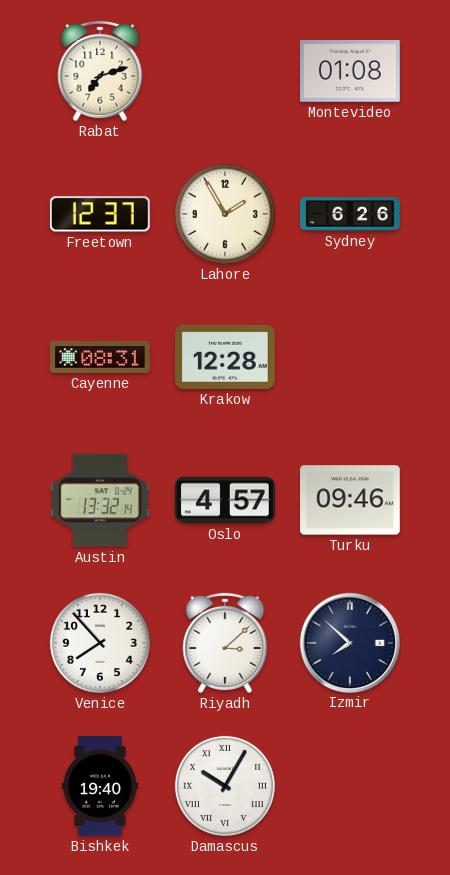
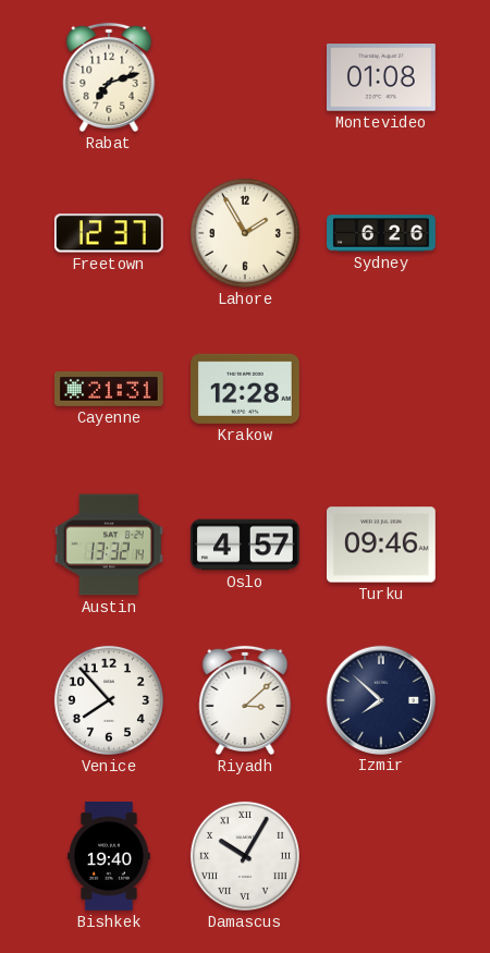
Cayenne: 08:31 -> 21:31 (110, 389)
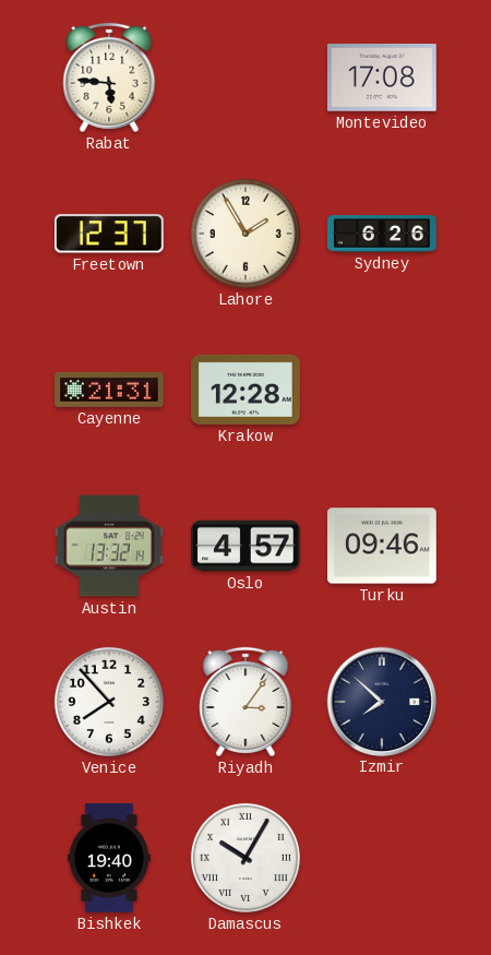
Rabat: 7:12 -> 5:46 (109, 77)
Montevideo: 01:08 -> 17:08 (382, 79)
Riyadh: 3:08 -> 3:06 (245, 702)
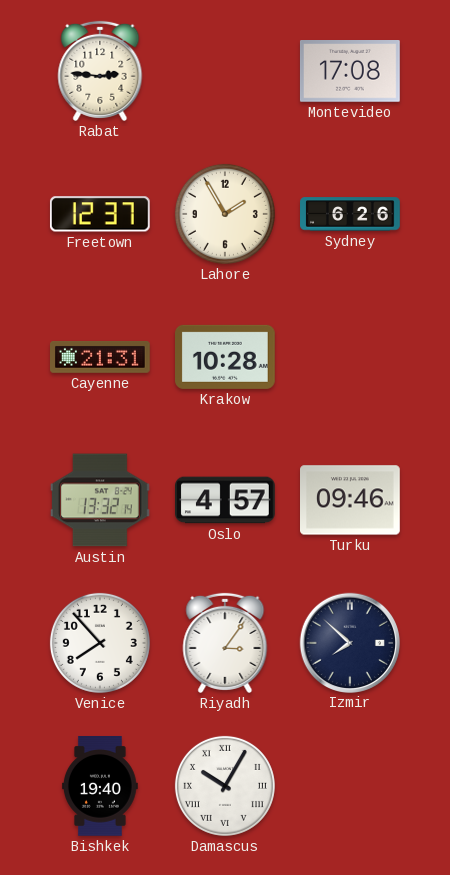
Rabat: 5:46 -> 2:46 (100, 71)
Krakow: 12:28 -> 10:28 (226, 357)
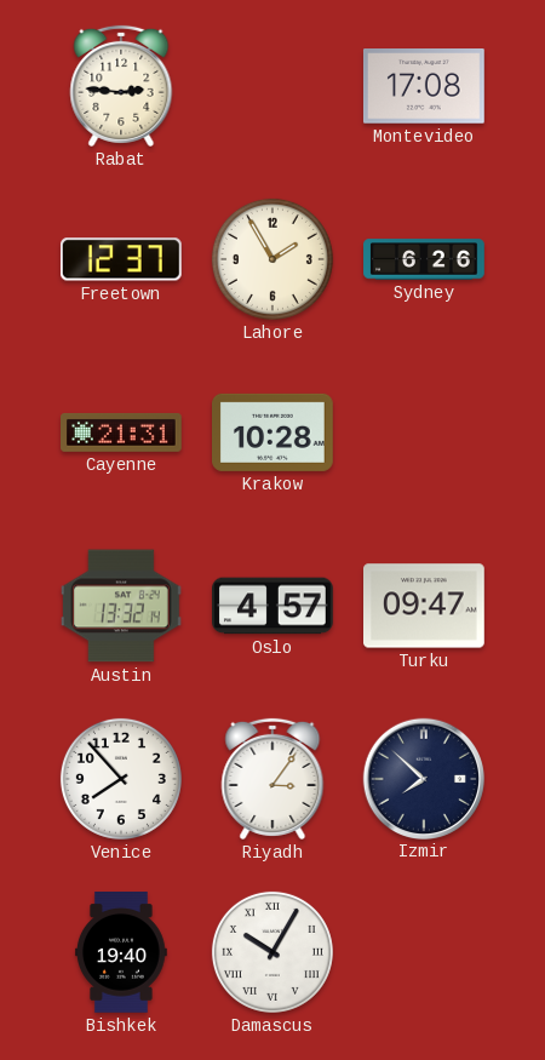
Turku: 09:46 -> 09:47 (425, 606)
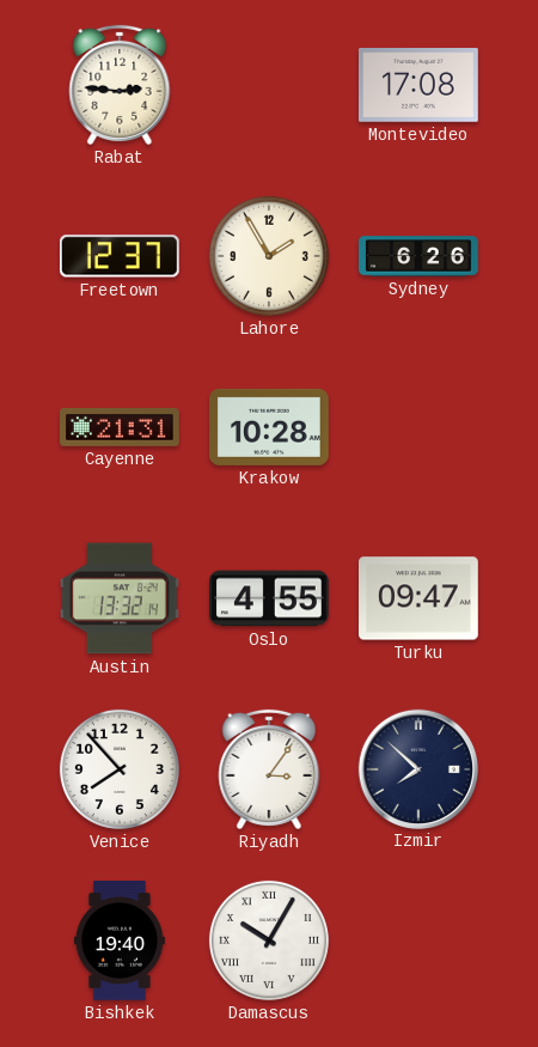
Oslo: 4:57 -> 4:55 (270, 598)
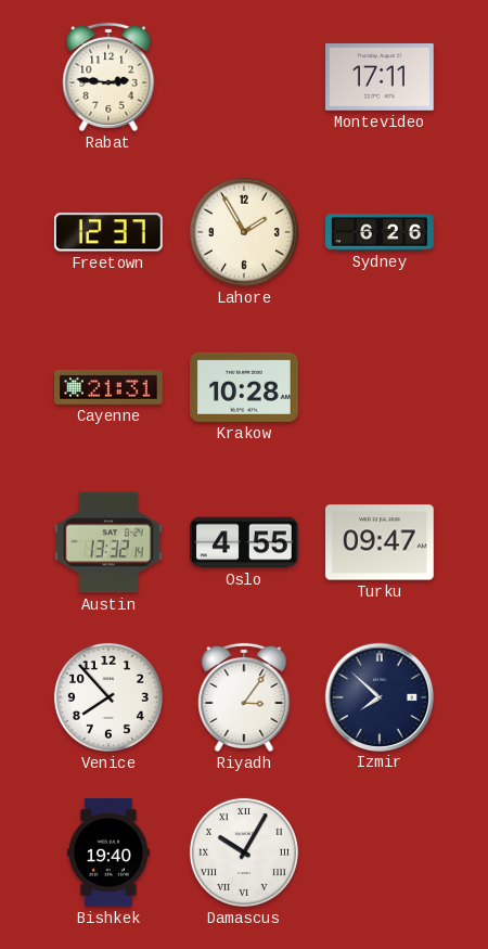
Montevideo: 17:08 -> 17:11 (380, 78)
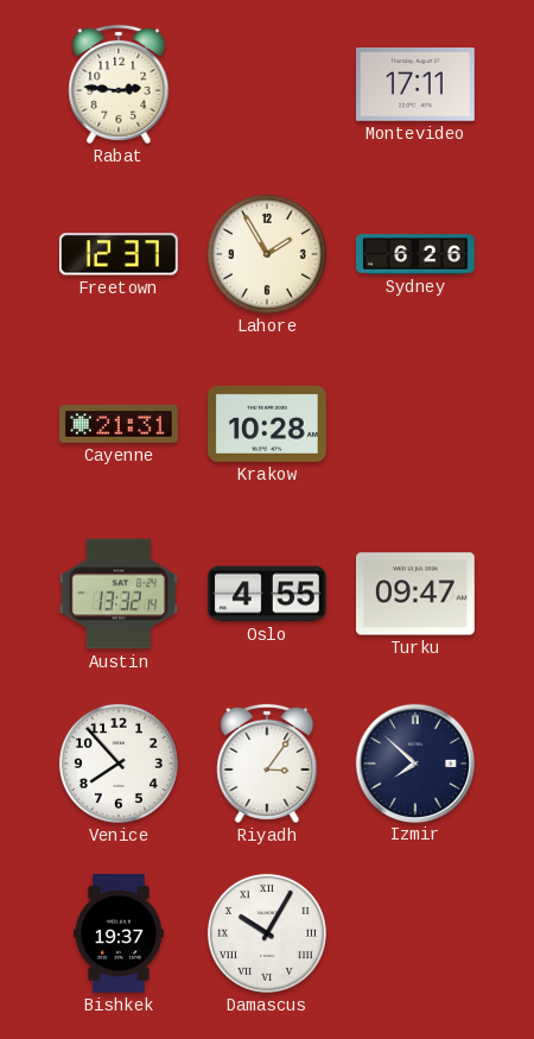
Bishkek: 19:40 -> 19:37 (119, 935)
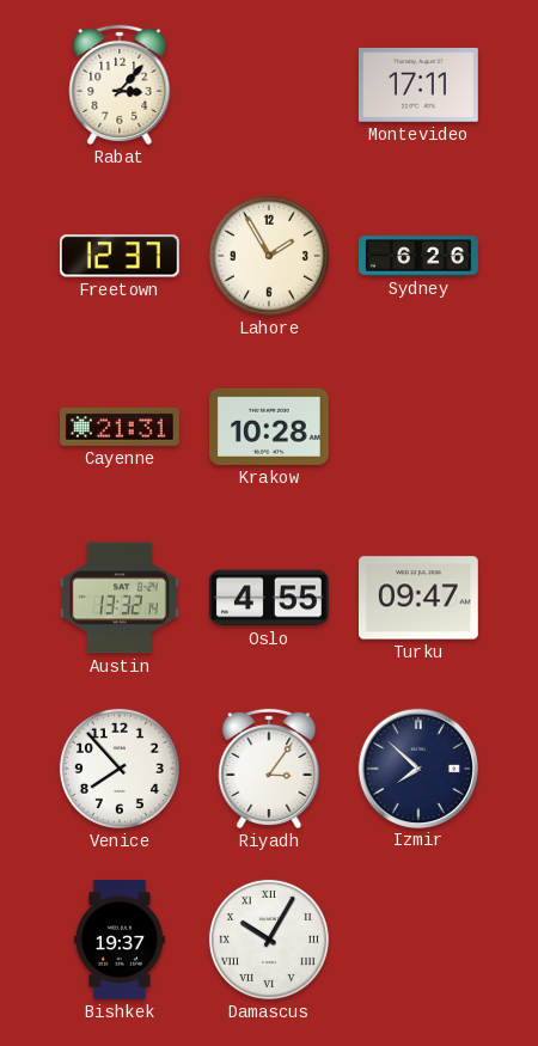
Rabat: 2:46 -> 3:07 (120, 85)
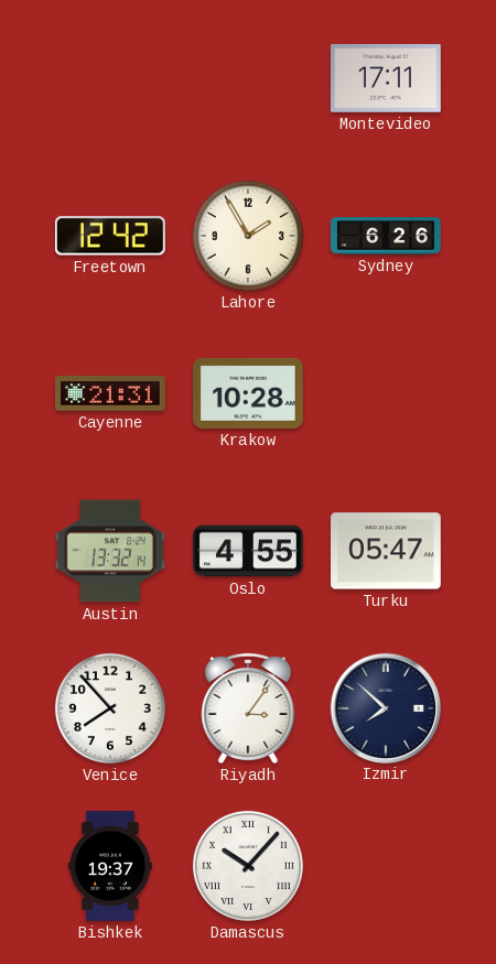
Rabat: 3:07 -> none (120, 85)
Freetown: 12:37 -> 12:42 (110, 236)
Turku: 09:47 -> 05:47 (387, 551)
Damascus: 10:05 -> 10:07 (248, 866)
